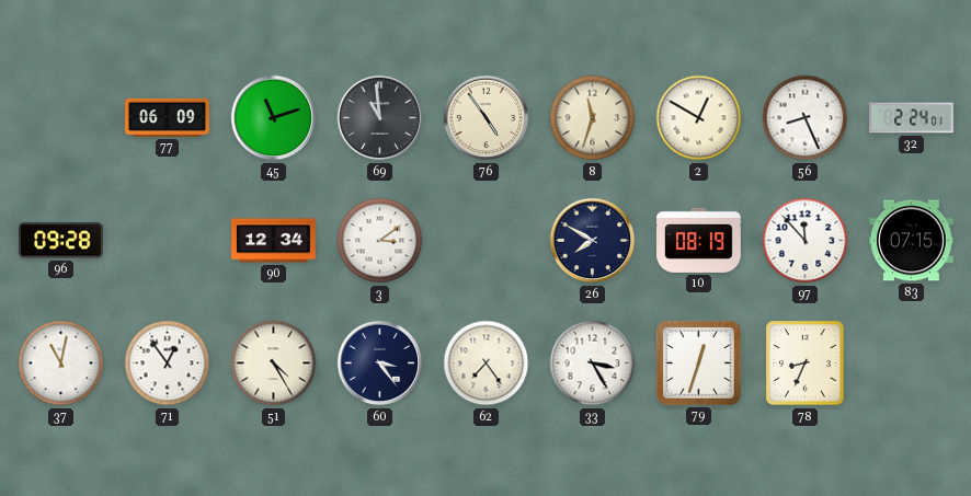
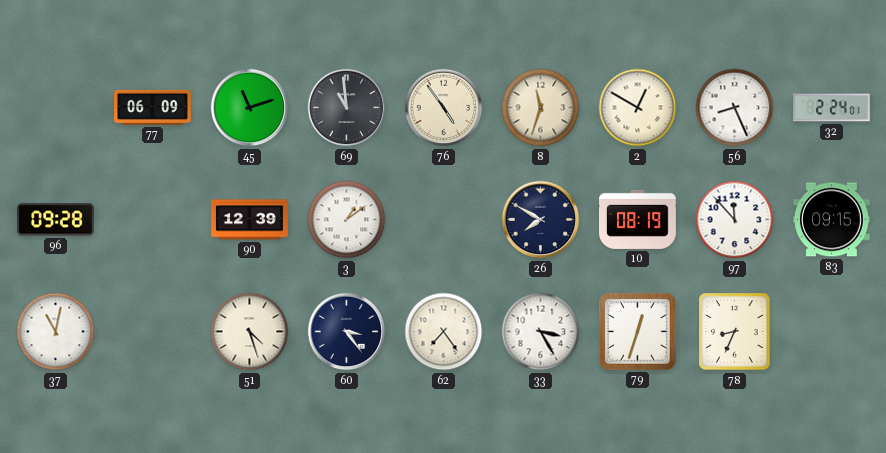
90: 12:34 -> 12:39 (250, 220)
3: 3:09 -> 1:09 (347, 220)
83: 07:15 -> 09:15 (832, 220)
71: 12:54 -> none (168, 364)
51: 4:25 -> 4:27 (250, 332)
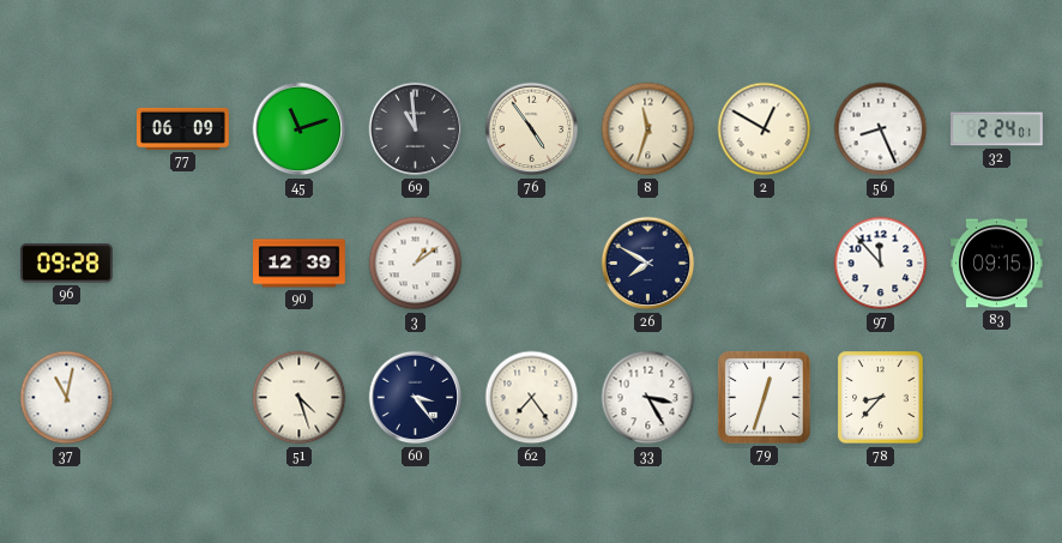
10: 08:19 -> none (638, 219)
78: 8:34 -> 8:37 (881, 398)
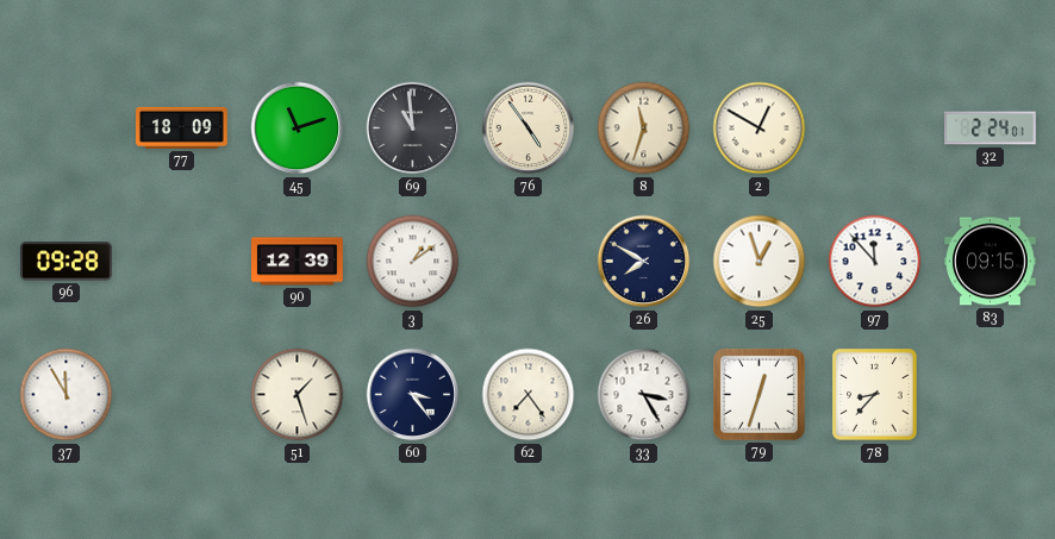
77: 06:09 -> 18:09 (182, 127)
56: 8:26 -> none (881, 129)
25: none -> 12:57 (760, 262)
37: 11:02 -> 11:55 (67, 395)
51: 4:27 -> 1:27 (298, 395)
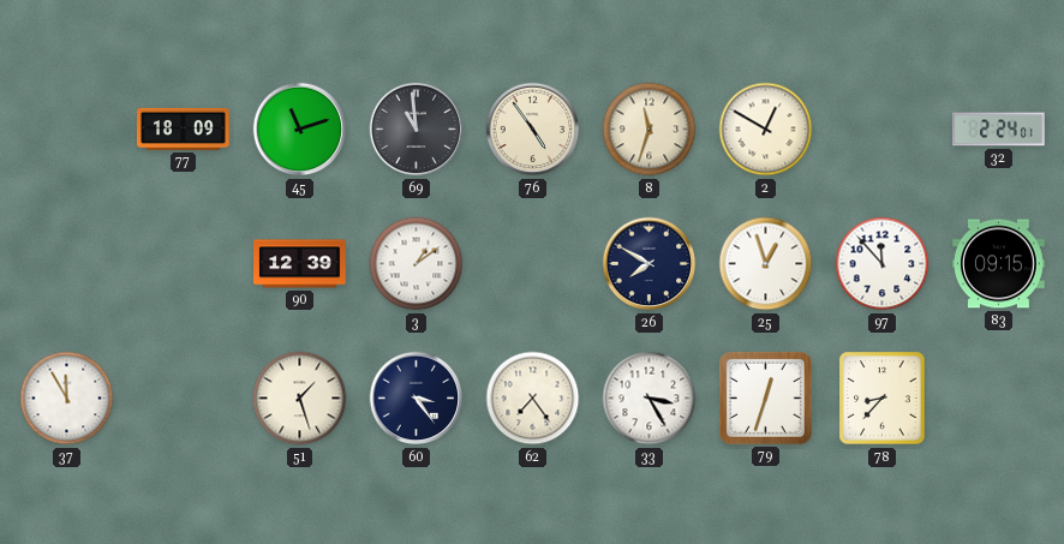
96: 09:28 -> none (67, 262)
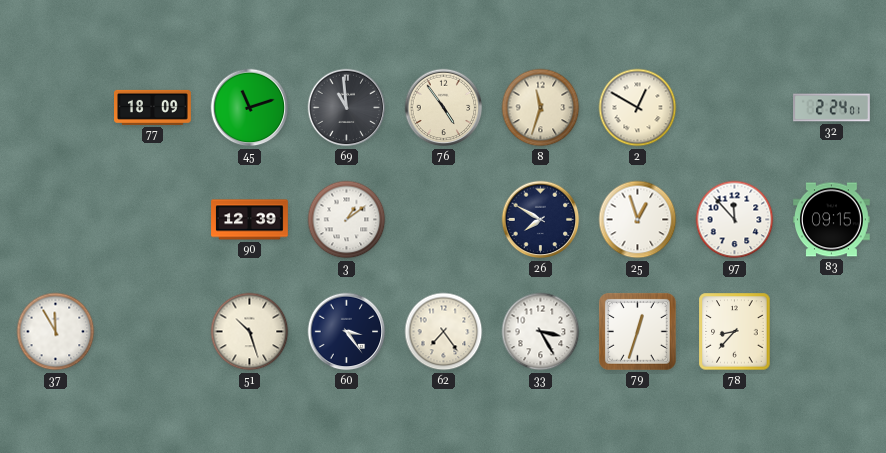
51: 1:27 -> 10:27 (250, 332)
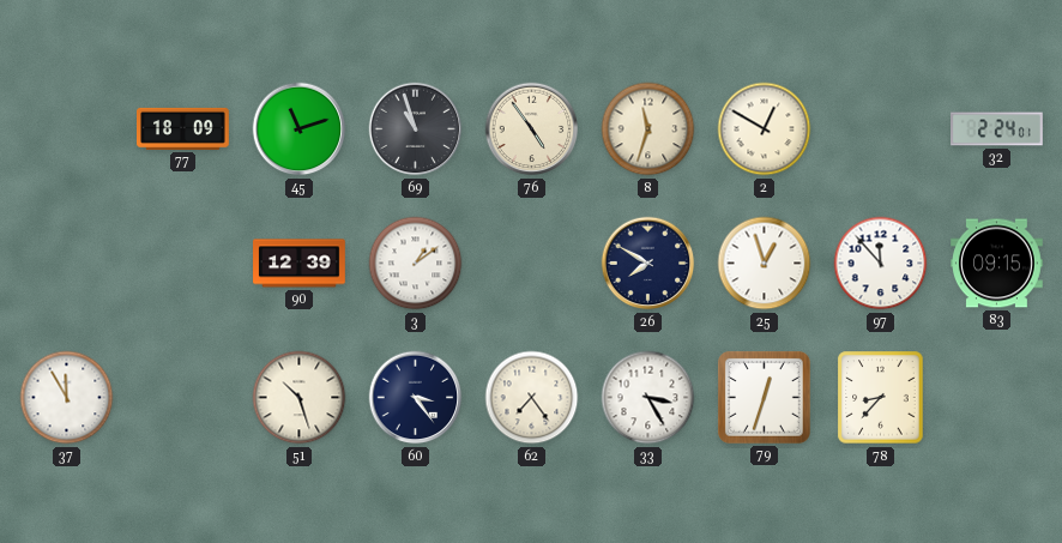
69: 10:59 -> 10:57 (416, 129)
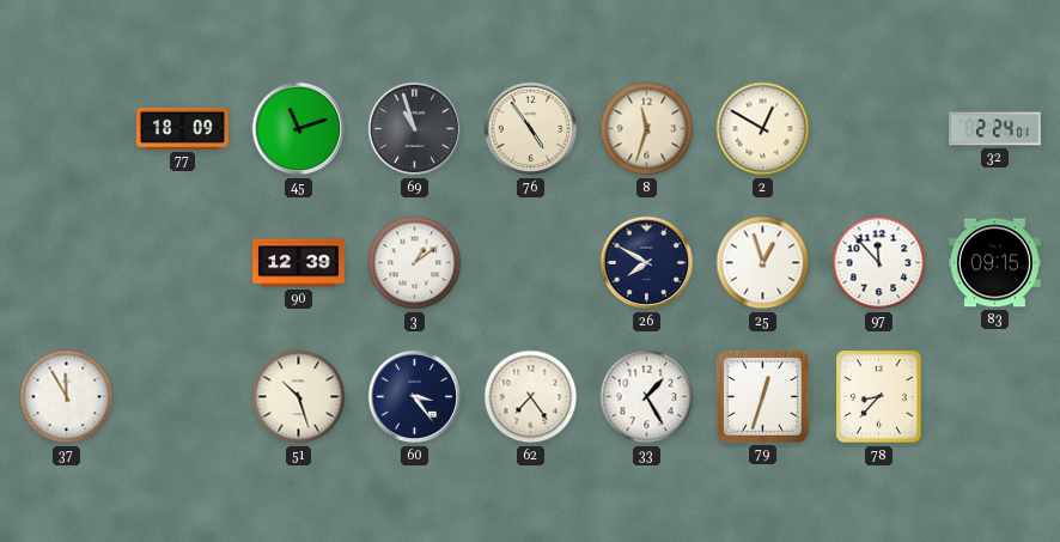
33: 3:25 -> 1:25 (647, 397)
